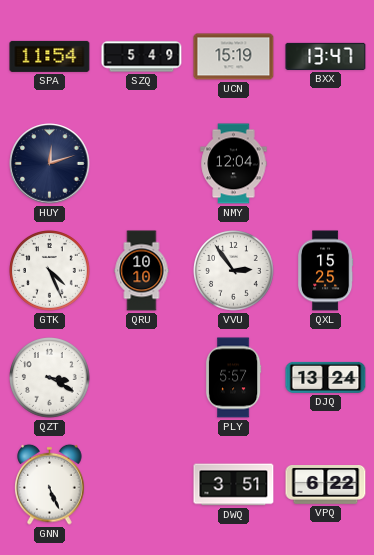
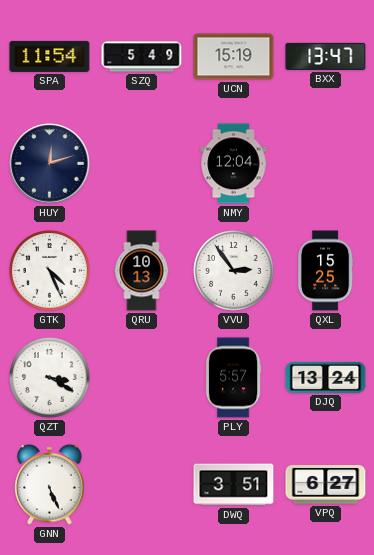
QRU: 10:10 -> 10:13 (142, 271)
VPQ: 6:22 -> 6:27 (326, 485)
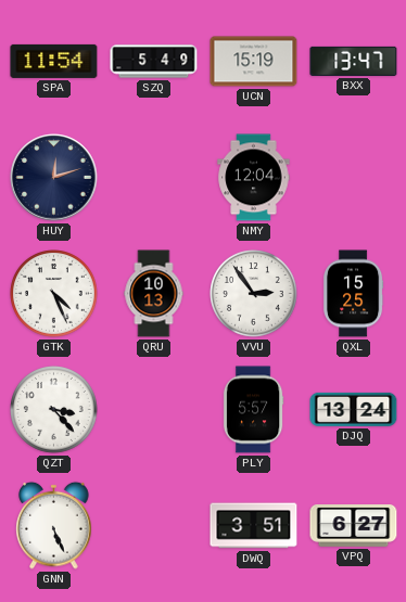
QZT: 3:20 -> 3:23 (54, 410)
